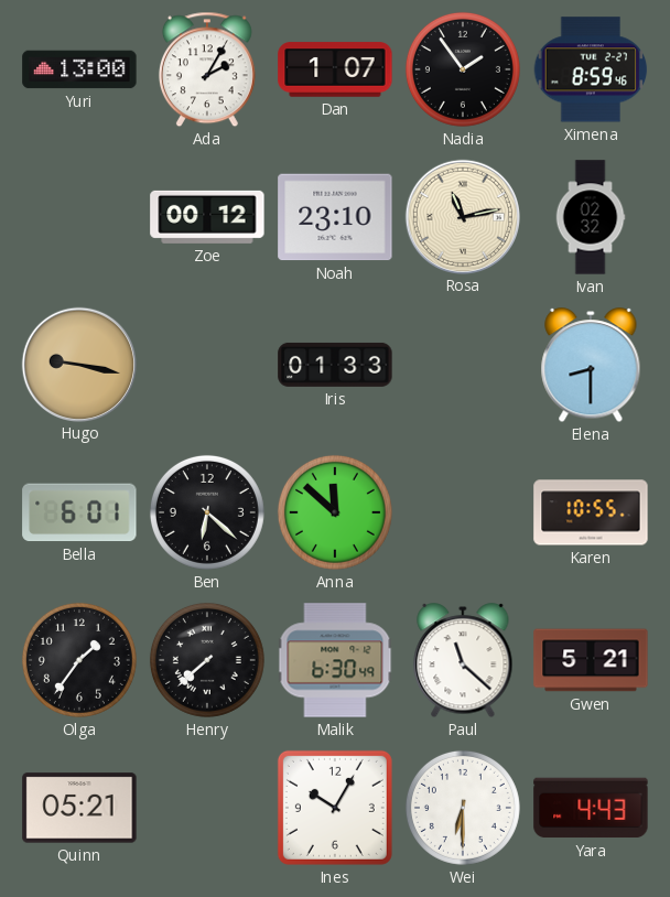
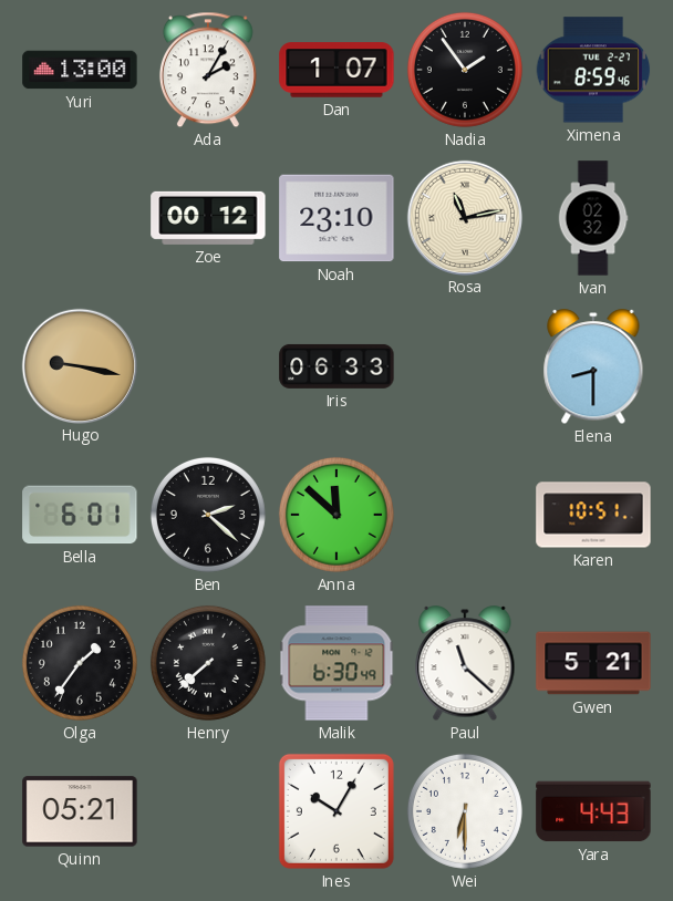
Iris: 01:33 -> 06:33 (336, 366)
Ben: 6:22 -> 2:22 (208, 515)
Karen: 10:55 -> 10:51 (593, 515)
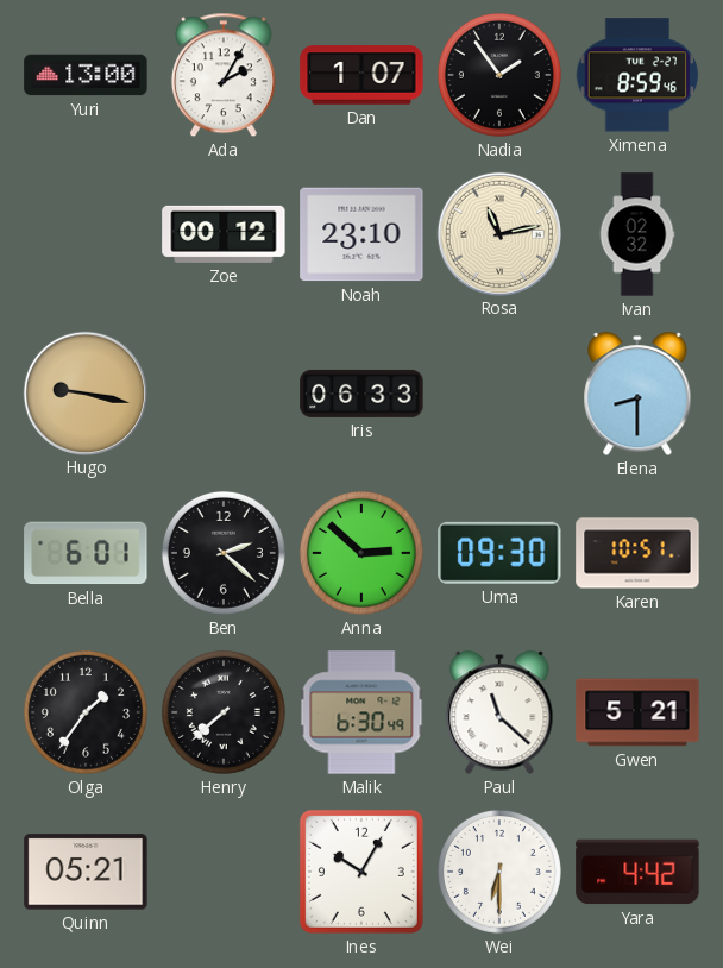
Anna: 11:52 -> 2:52 (361, 553)
Uma: none -> 09:30 (499, 553)
Yara: 4:43 -> 4:42 (637, 872)
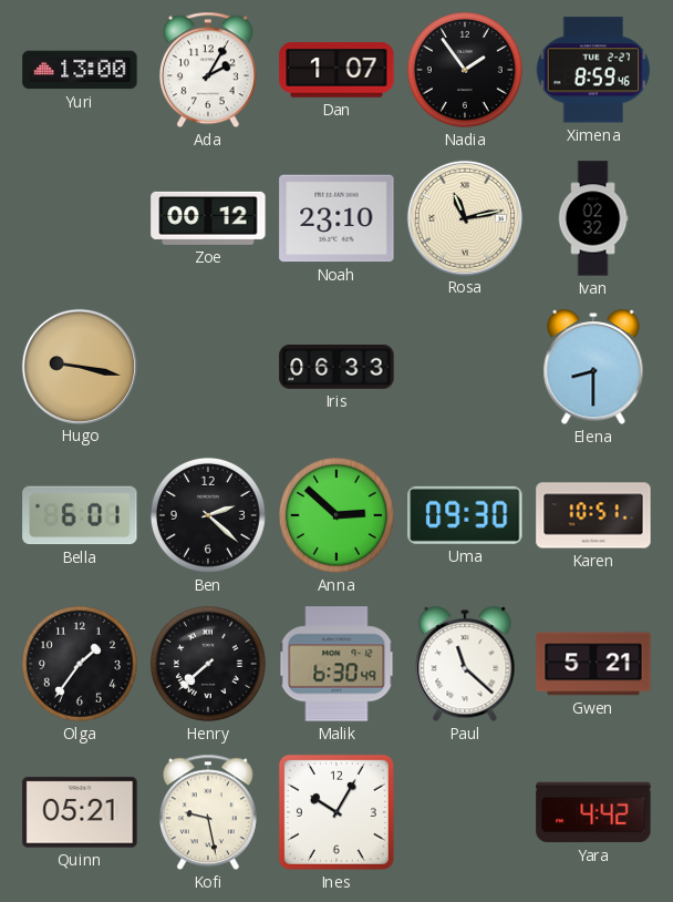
Kofi: none -> 9:28 (208, 812)
Wei: 6:30 -> none (499, 872)
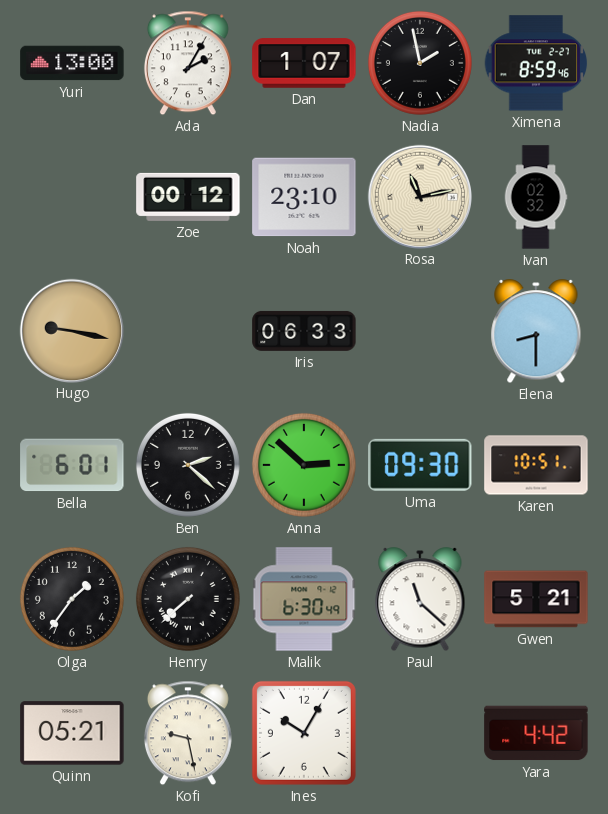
Nadia: 1:54 -> 1:58 (420, 63)
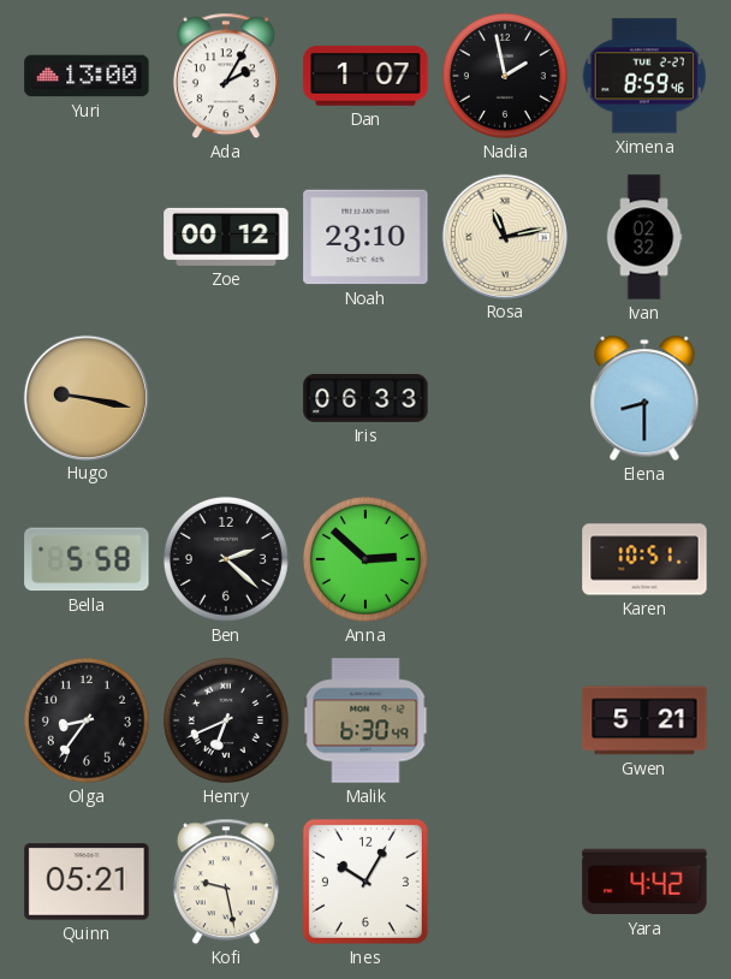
Bella: 6:01 -> 5:58 (87, 559)
Uma: 09:30 -> none (420, 465)
Olga: 1:36 -> 8:36 (87, 720)
Henry: 7:38 -> 6:41 (226, 720)
Paul: 11:22 -> none (420, 600)
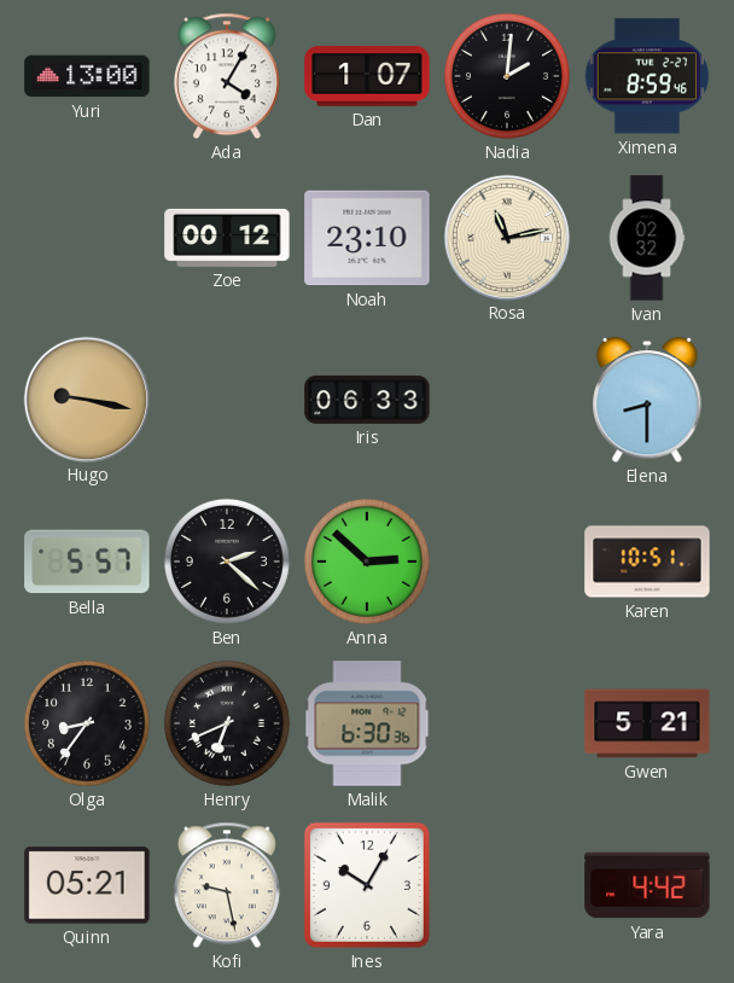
Ada: 2:05 -> 4:05 (227, 76)
Nadia: 1:58 -> 2:01 (507, 76)
Bella: 5:58 -> 5:57 (87, 562)
Malik: 6:30:49 -> 6:30:36 (367, 723)
